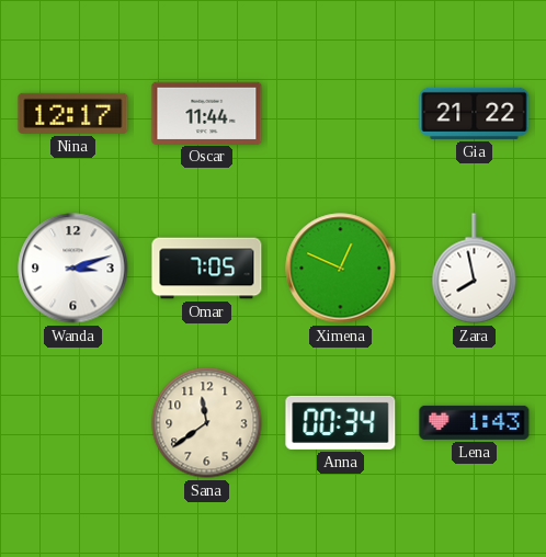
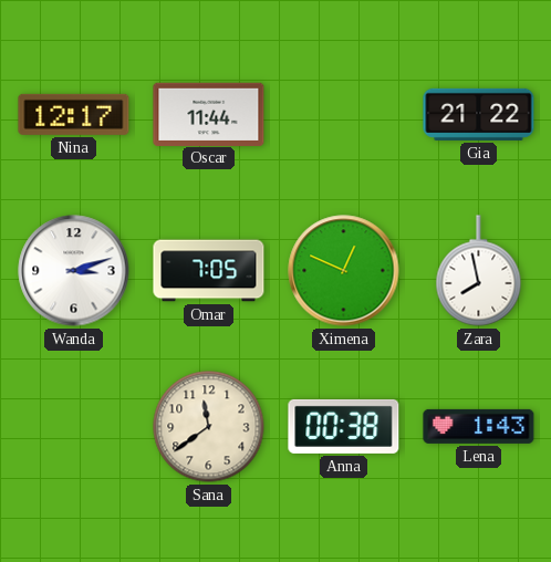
Anna: 00:34 -> 00:38 (344, 426)
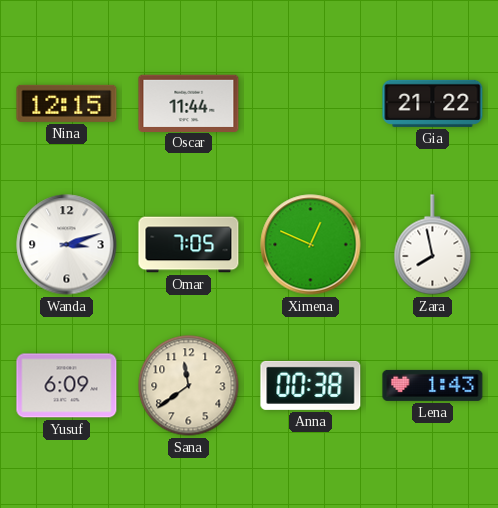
Nina: 12:17 -> 12:15 (67, 103)
Yusuf: none -> 6:09 (67, 386)
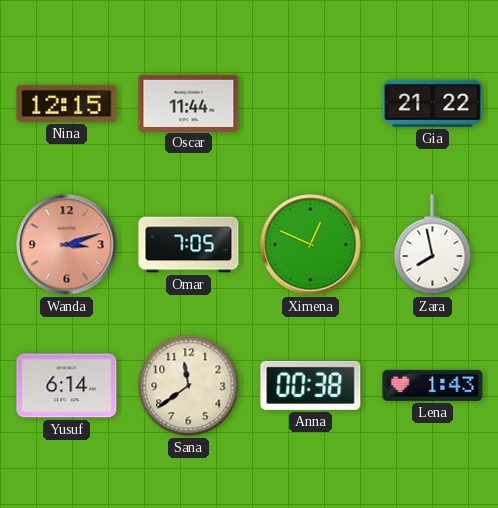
Wanda dial: white -> salmon (67, 245)
Yusuf: 6:09 -> 6:14 (67, 386)
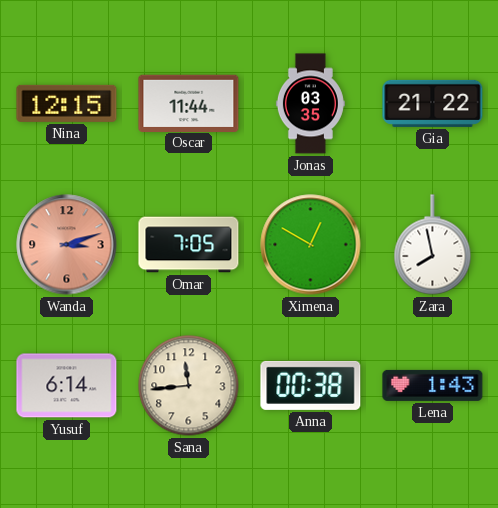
Jonas: none -> 03:35 (310, 104)
Ximena: 12:49 -> 12:50 (311, 245)
Sana: 11:39 -> 11:44 (189, 386)
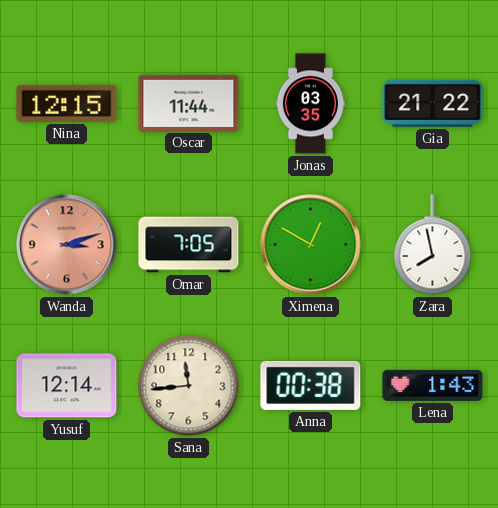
Yusuf: 6:14 -> 12:14 (67, 386)
